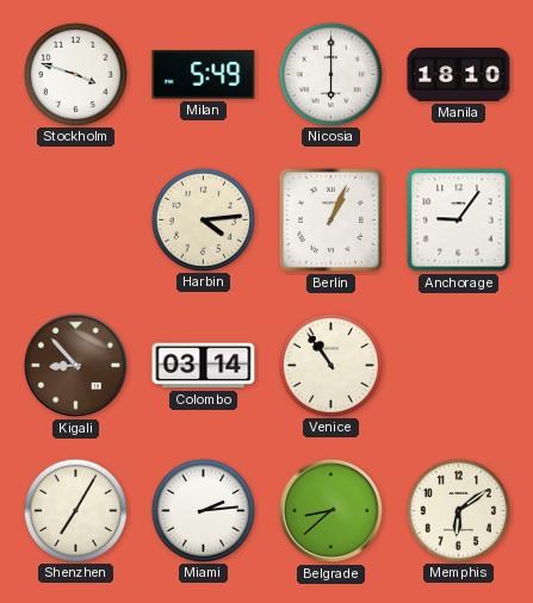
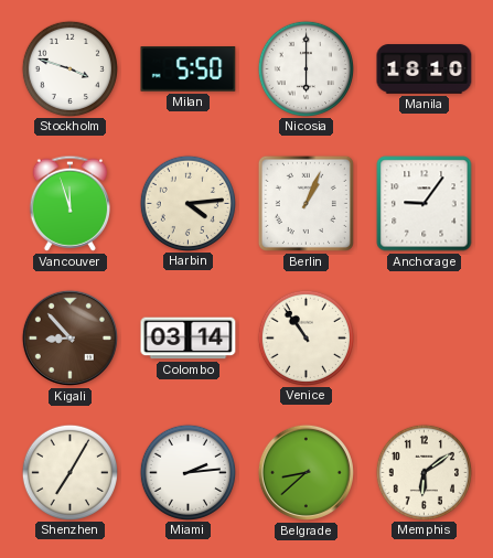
Milan: 5:49 -> 5:50 (189, 69)
Vancouver: none -> 11:57 (69, 203)
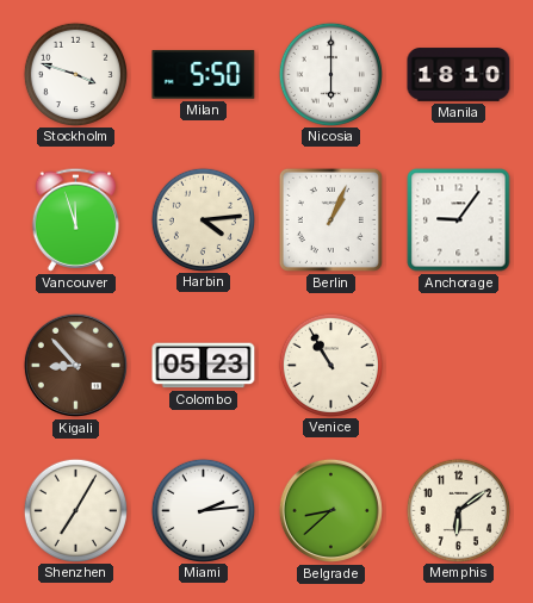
Colombo: 03:14 -> 05:23 (204, 366)
Venice: 10:54 -> 10:55 (330, 365)
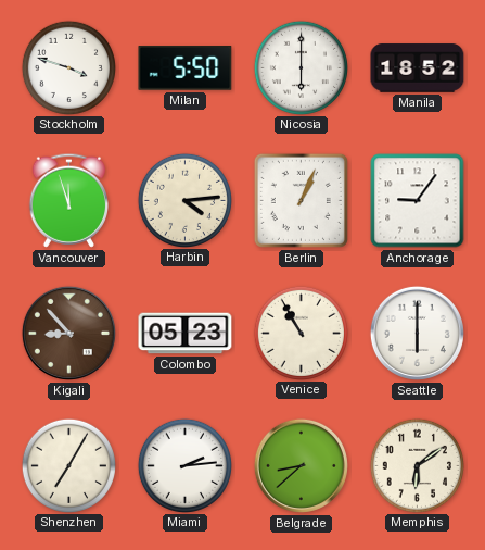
Manila: 18:10 -> 18:52 (418, 68)
Seattle: none -> 6:00 (417, 333)
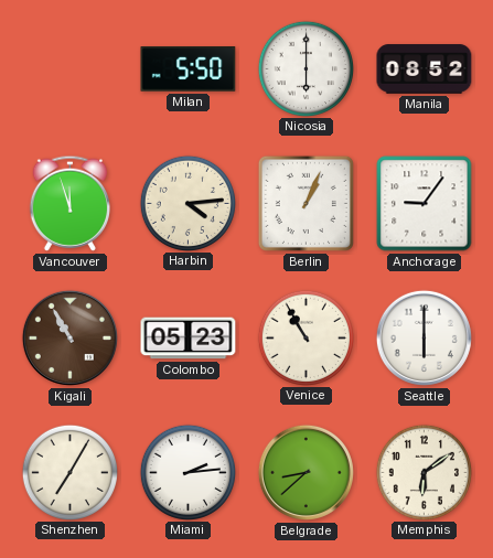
Stockholm: 3:48 -> none (68, 67)
Manila: 18:52 -> 08:52 (425, 69)
Kigali: 8:53 -> 10:55 (69, 337)
